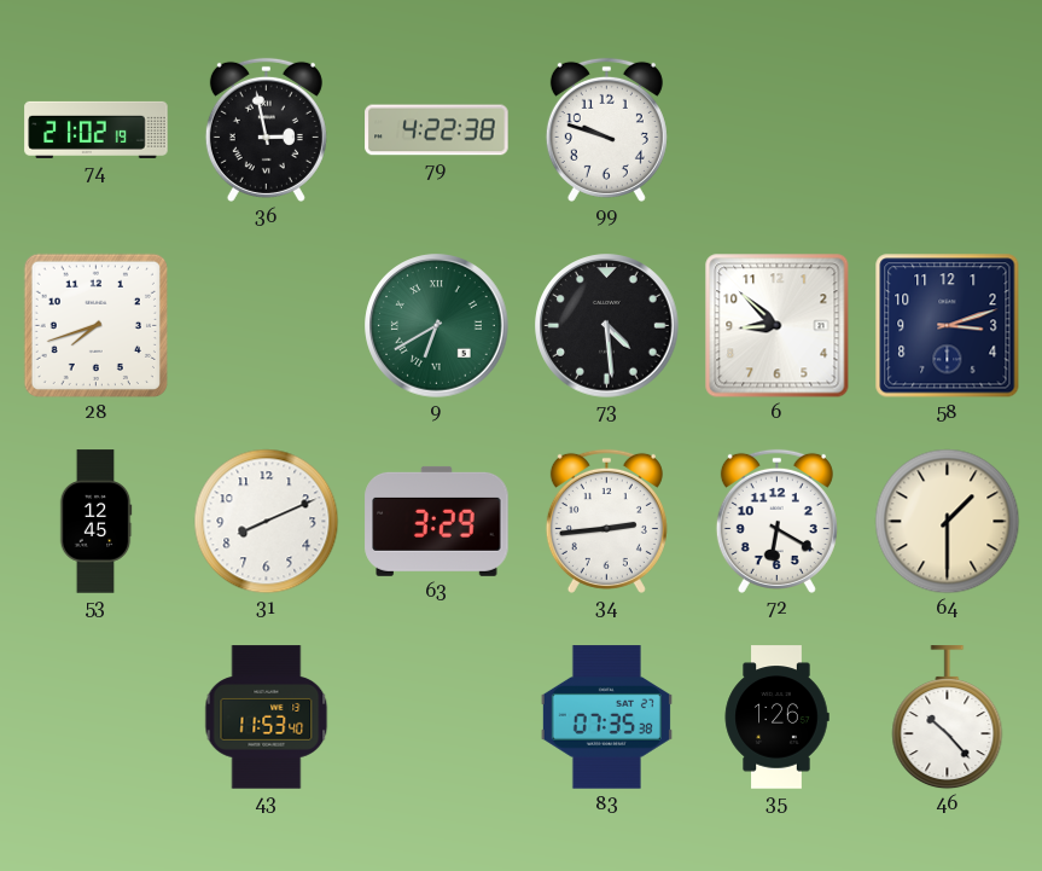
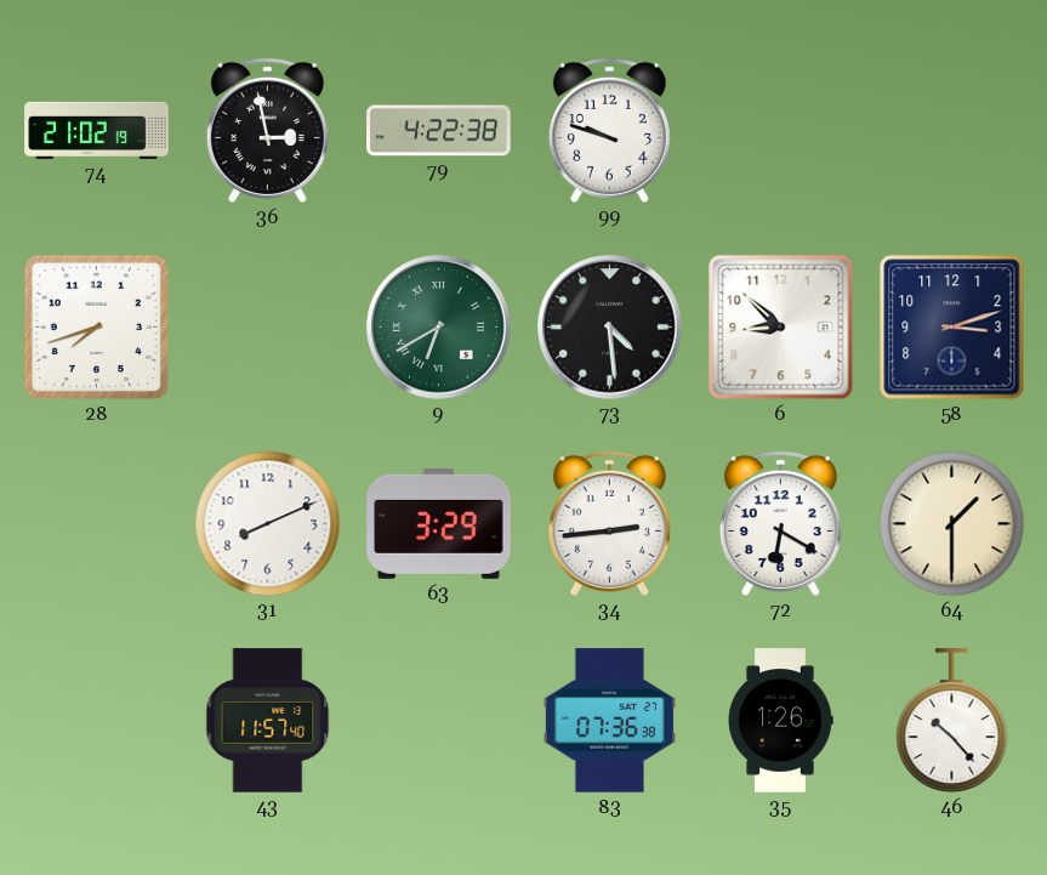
53: 12:45 -> none (95, 522)
43: 11:53 -> 11:57 (268, 721)
83: 07:35 -> 07:36 (609, 721)
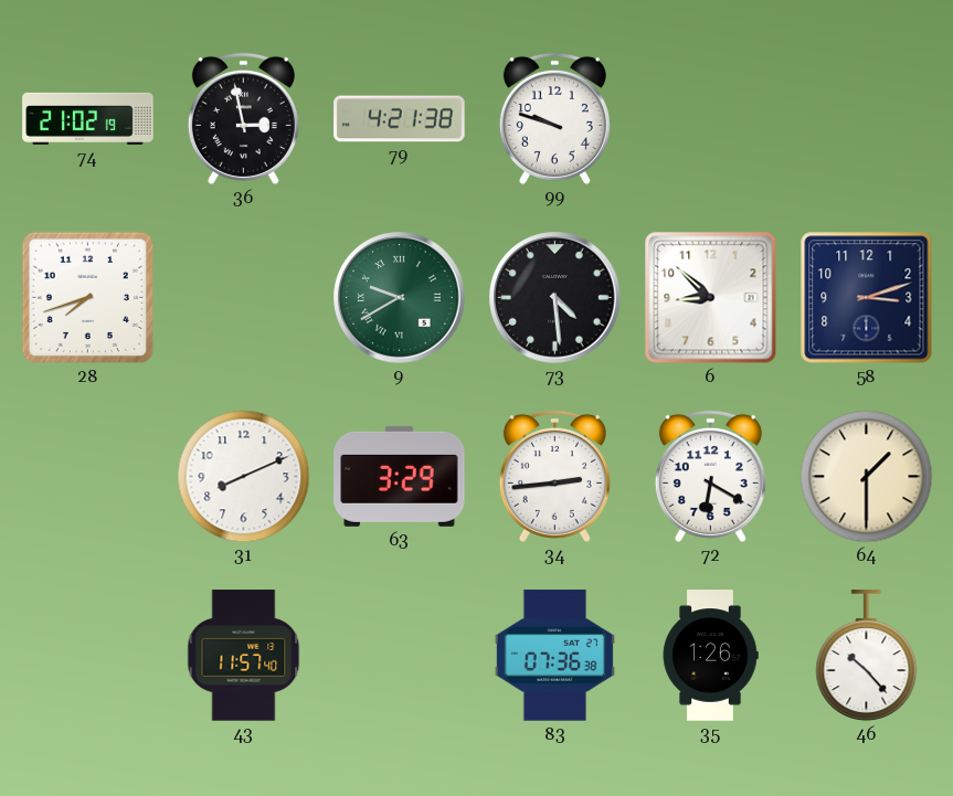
79: 4:22 -> 4:21 (400, 119)
9: 6:40 -> 9:40 (400, 298)
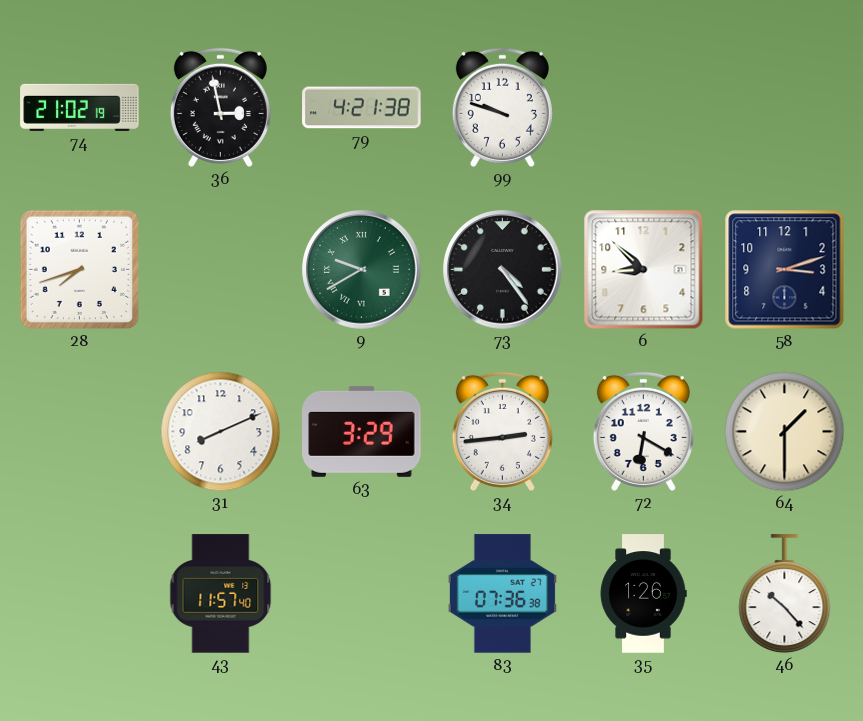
73: 4:29 -> 4:24 (503, 270)
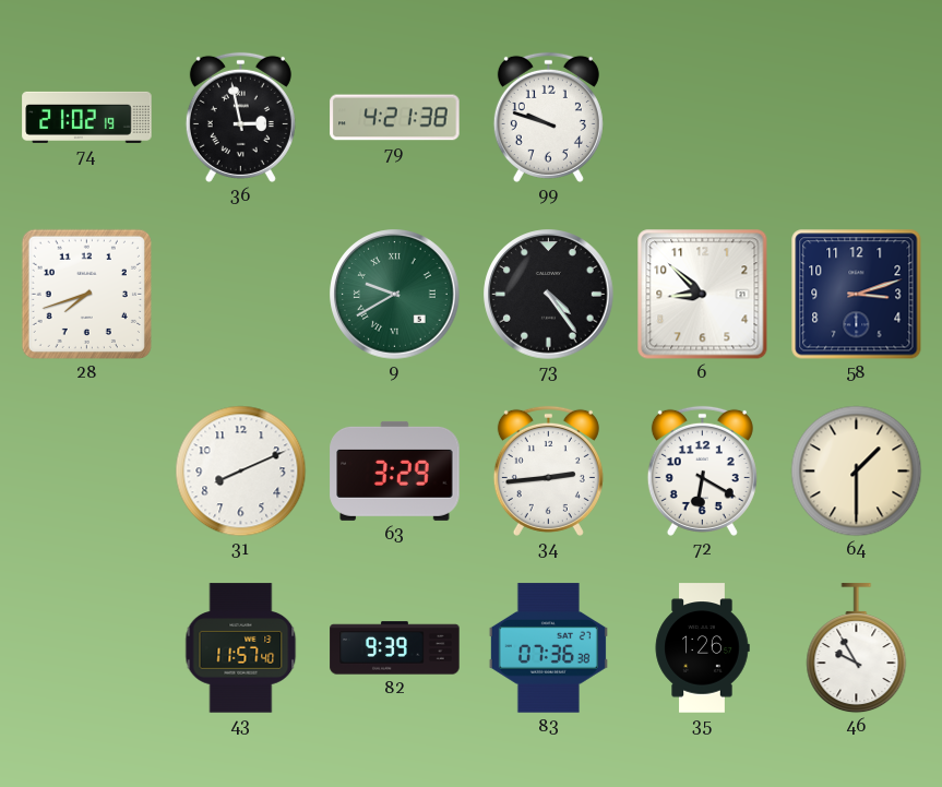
82: none -> 9:39 (395, 648)
46: 10:23 -> 9:55 (857, 648)
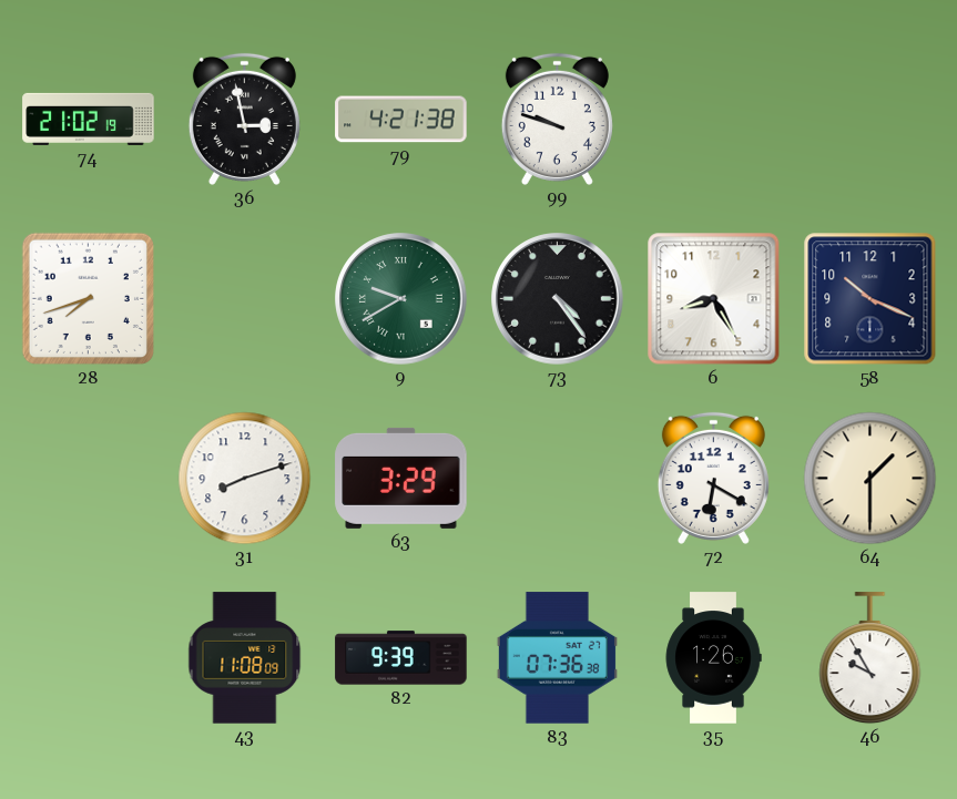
6: 8:52 -> 8:25 (714, 299)
58: 3:12 -> 10:19 (871, 299)
31: 8:11 -> 8:12 (245, 479)
34: 2:44 -> none (548, 470)
43: 11:57 -> 11:08 (245, 658)
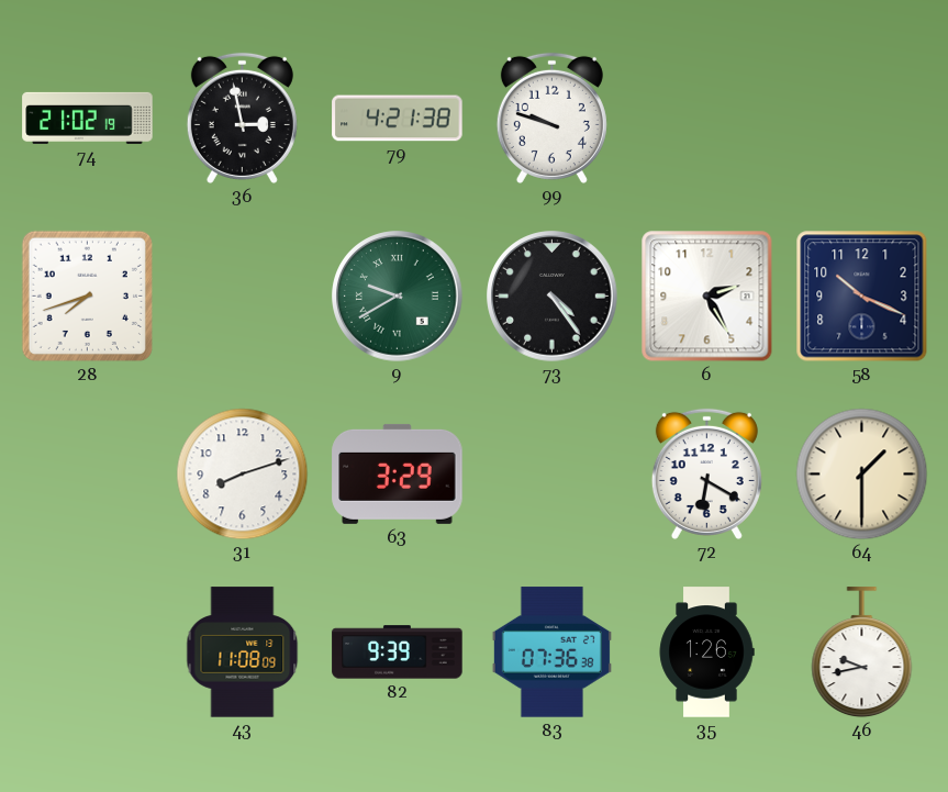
6: 8:25 -> 2:25 (707, 297)
46: 9:55 -> 9:43 (862, 652)
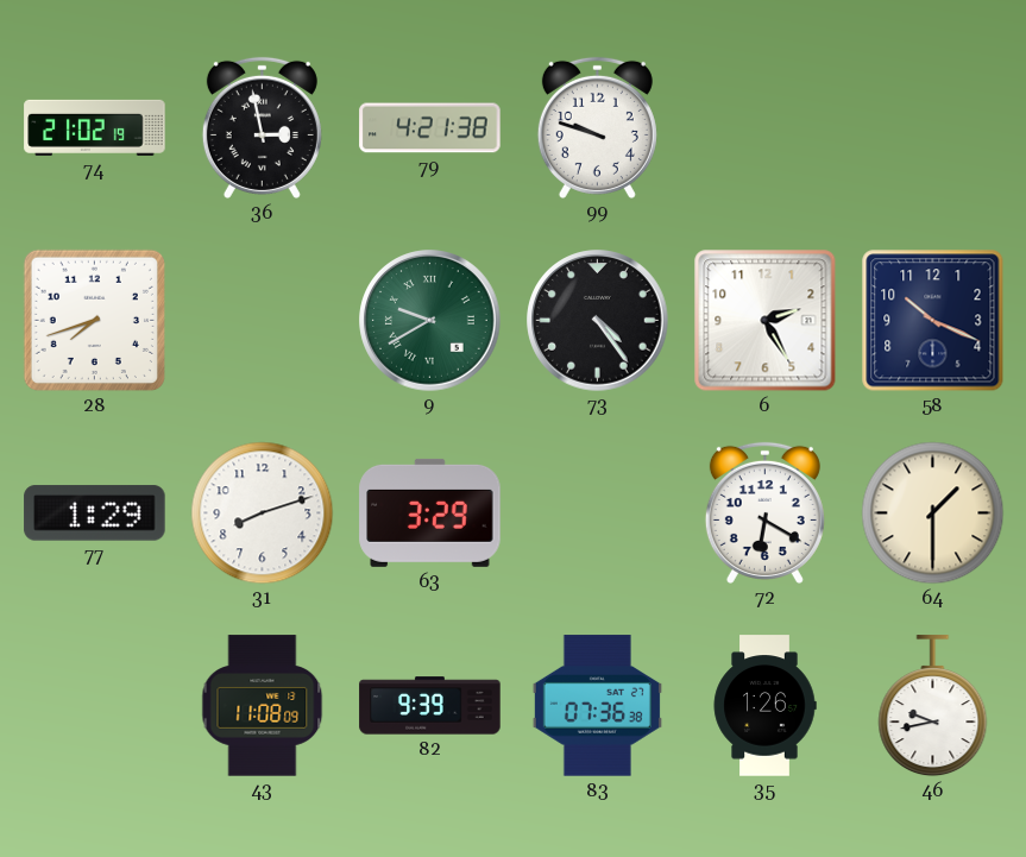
77: none -> 1:29 (95, 513)
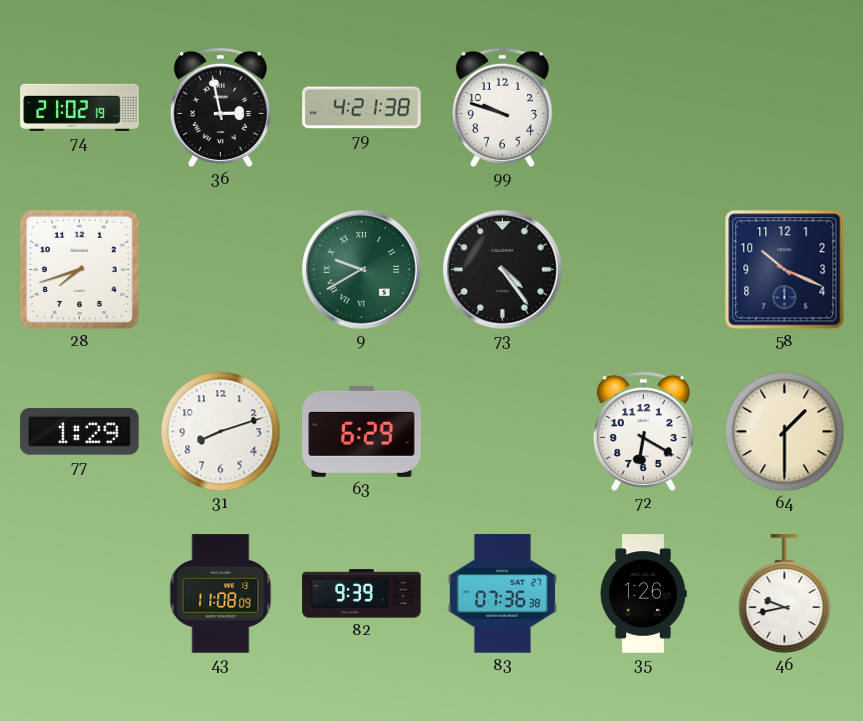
6: 2:25 -> none (766, 321)
63: 3:29 -> 6:29 (362, 431)
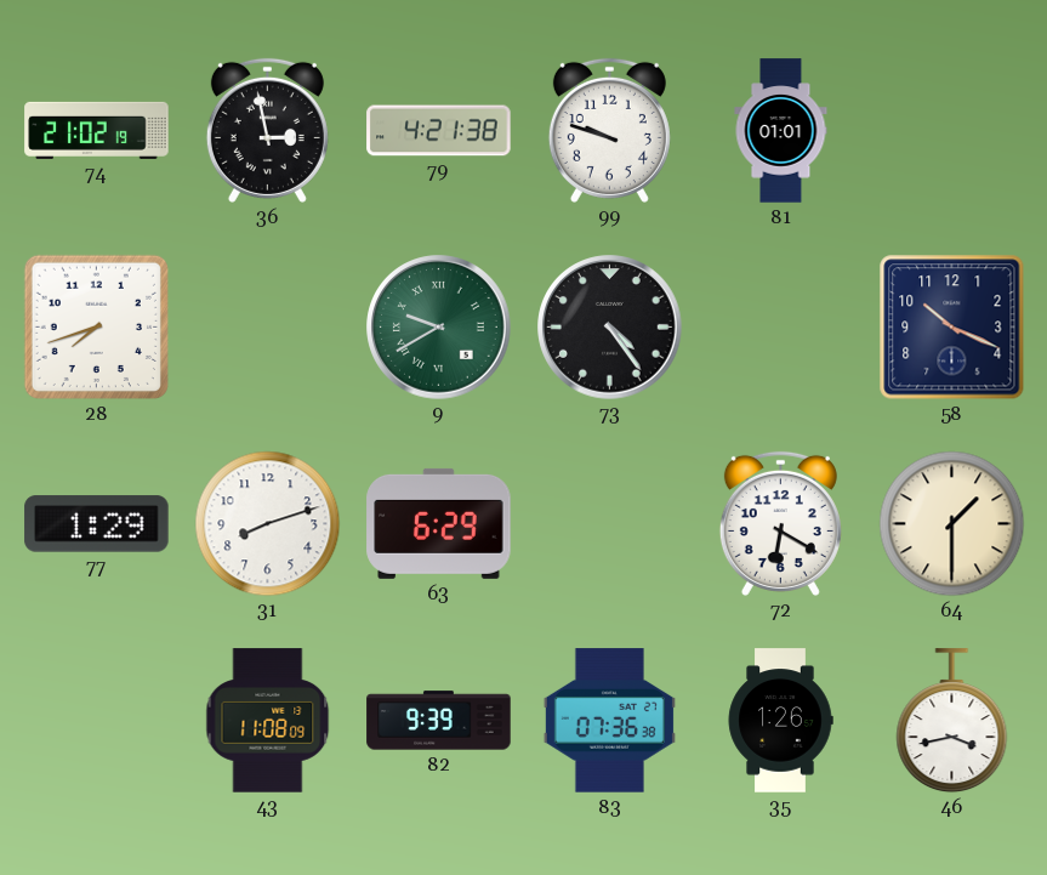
81: none -> 01:01 (781, 131)
46: 9:43 -> 3:43 (952, 721)
